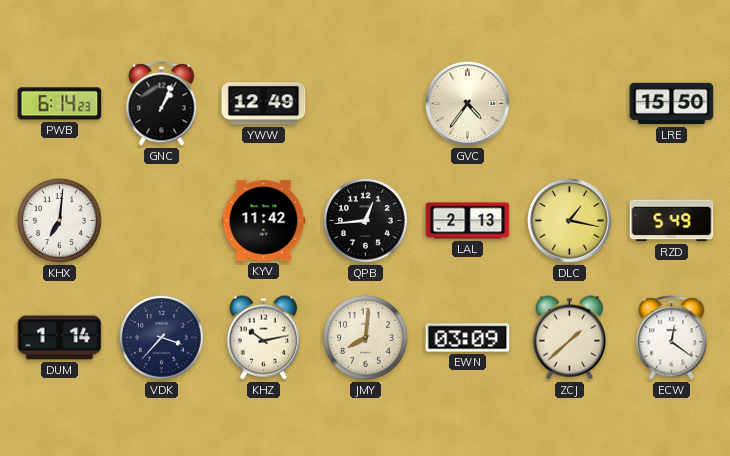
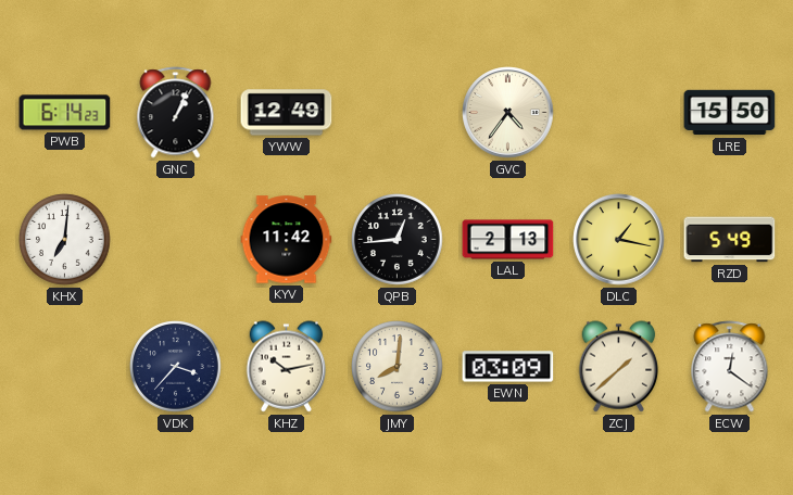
DUM: 1:14 -> none (60, 338)
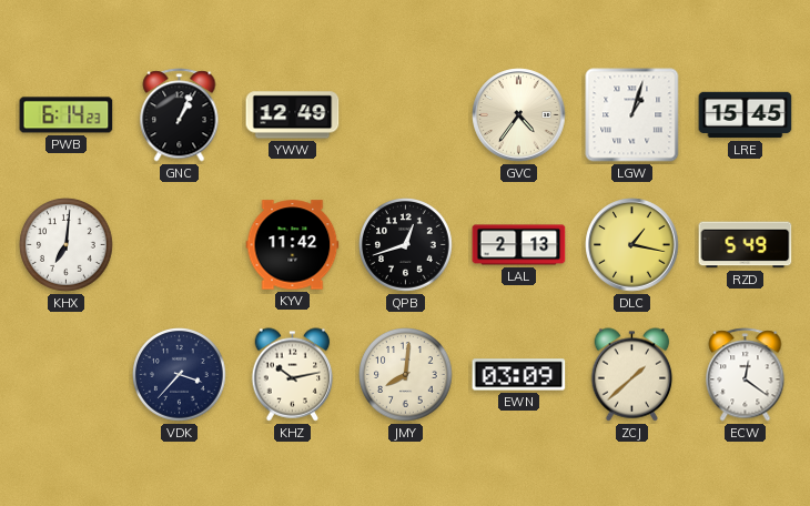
LGW: none -> 1:03 (632, 115)
LRE: 15:50 -> 15:45 (746, 115)
QPB: 12:44 -> 12:42 (406, 245)
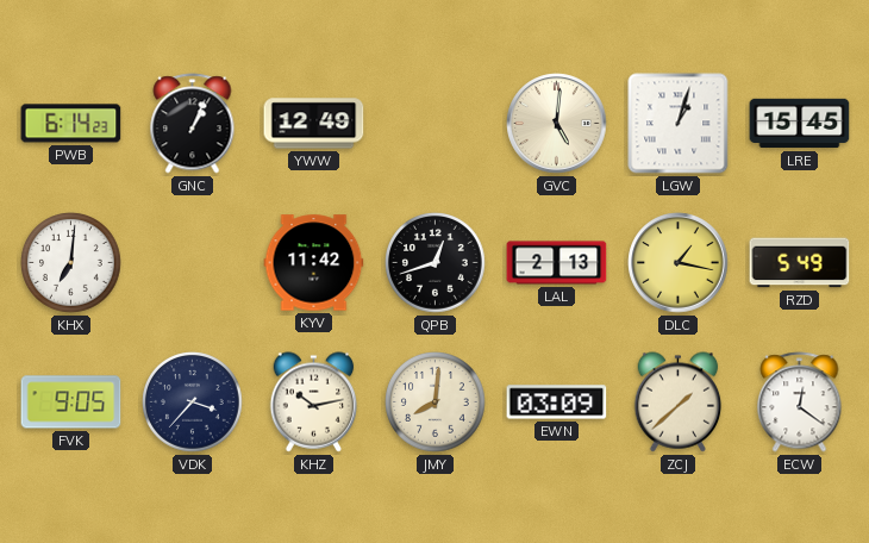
GVC: 4:36 -> 5:01 (557, 124)
FVK: none -> 9:05 (71, 402)
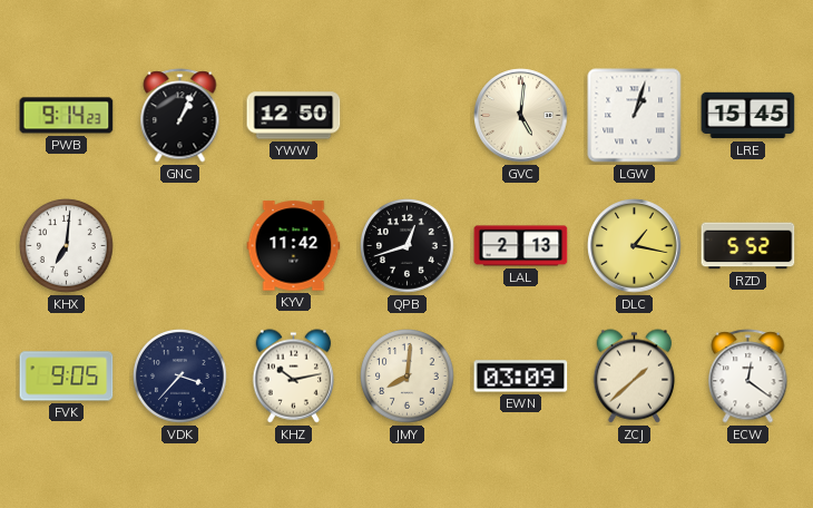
PWB: 6:14 -> 9:14 (67, 116)
YWW: 12:49 -> 12:50 (294, 116)
RZD: 5:49 -> 5:52 (748, 246)
